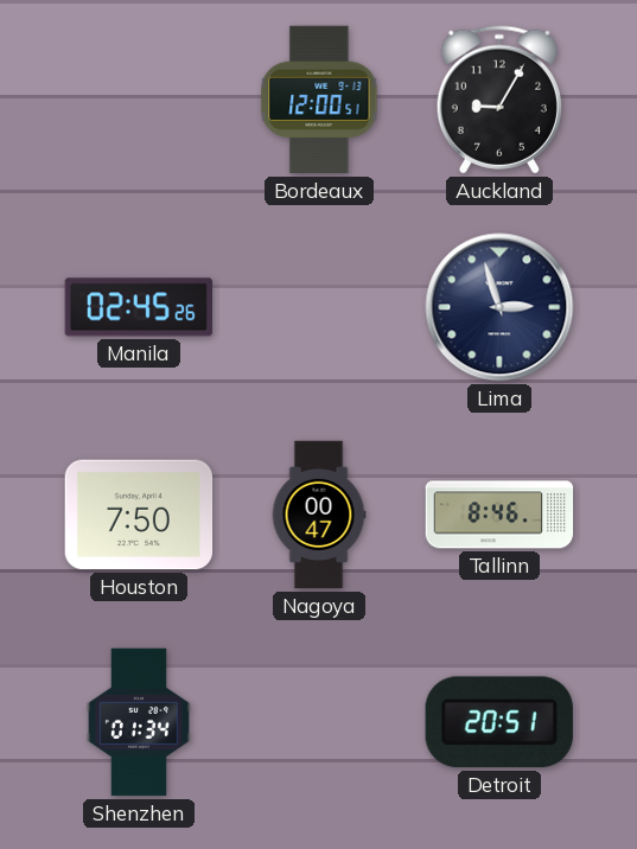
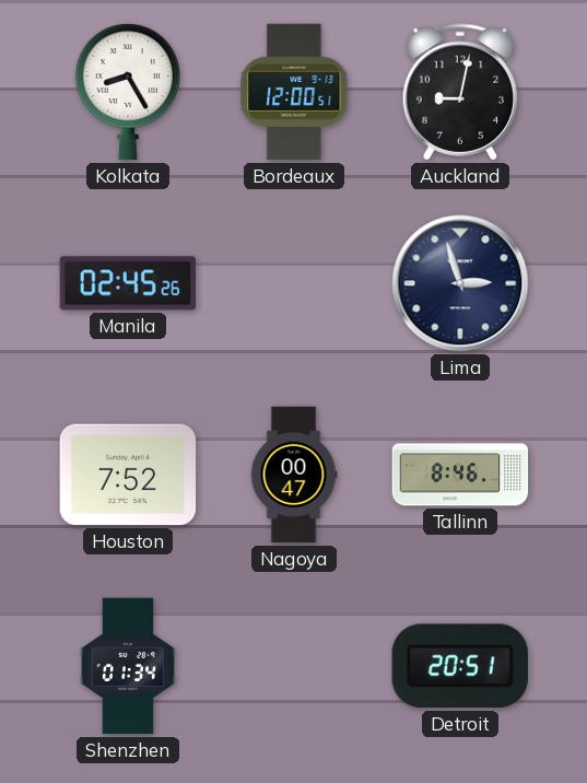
Kolkata: none -> 8:25 (128, 92)
Auckland: 9:05 -> 9:02 (460, 92)
Houston: 7:50 -> 7:52 (128, 475)
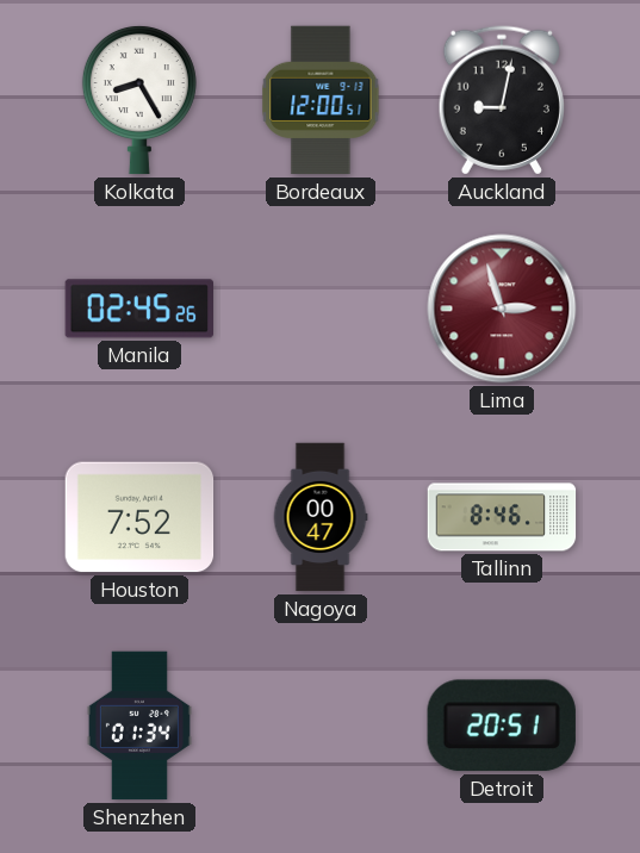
Lima dial: navy -> burgundy (502, 309)
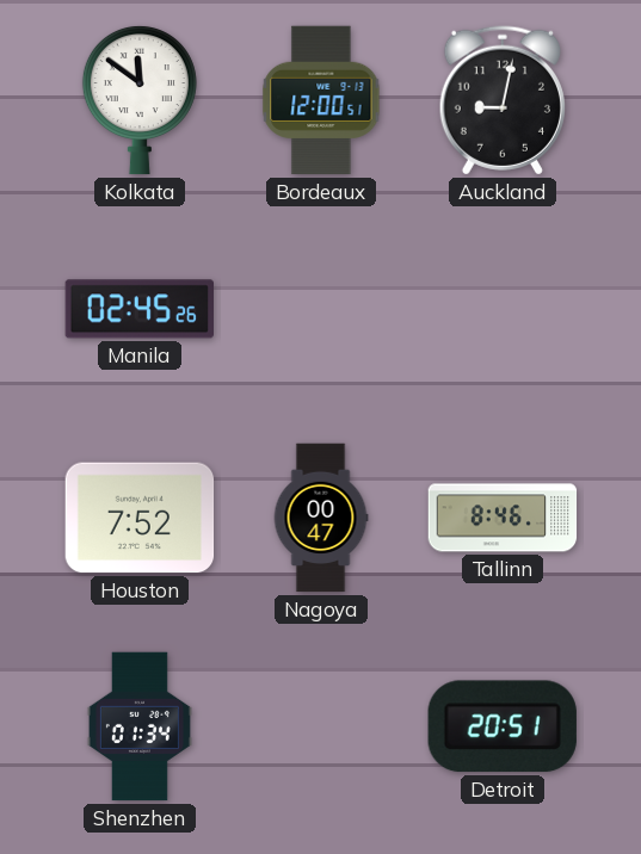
Kolkata: 8:25 -> 11:51 (140, 100)
Lima: 2:57 -> none (502, 309)
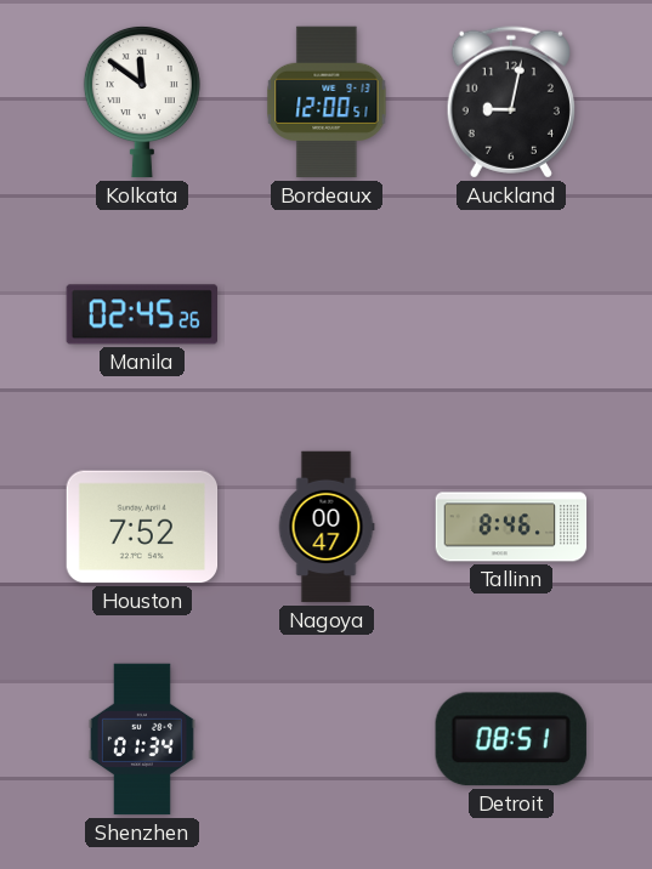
Detroit: 20:51 -> 08:51 (511, 739)
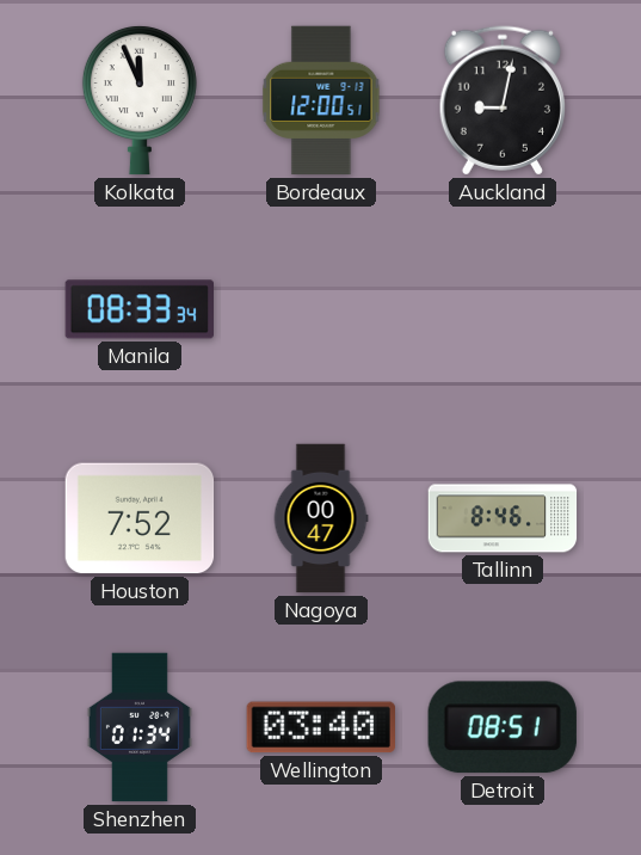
Kolkata: 11:51 -> 11:56 (140, 100)
Manila: 02:45 -> 08:33 (138, 309)
Wellington: none -> 03:40 (320, 727)
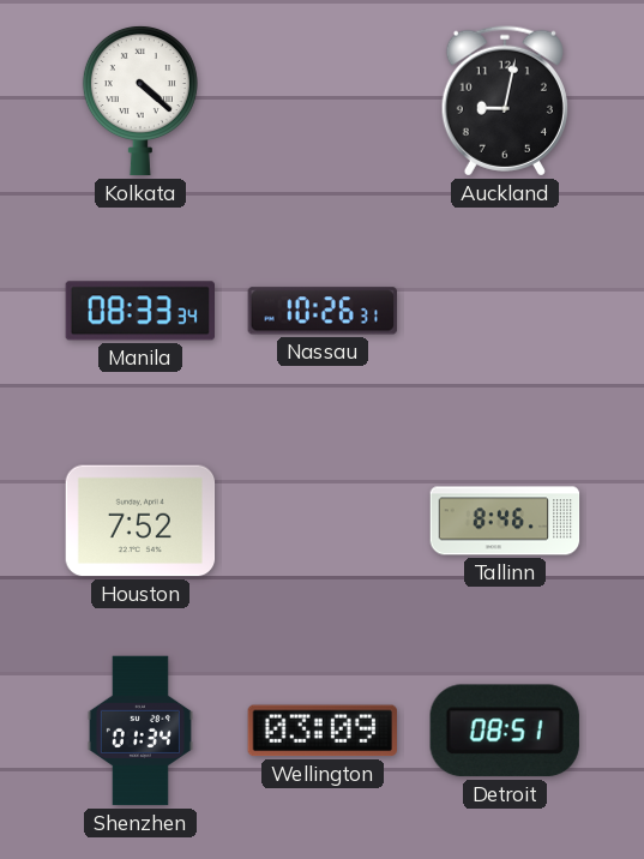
Kolkata: 11:56 -> 4:22 (140, 101)
Bordeaux: 12:00 -> none (321, 100)
Nassau: none -> 10:26 (321, 311)
Nagoya: 00:47 -> none (321, 518)
Wellington: 03:40 -> 03:09 (321, 731)
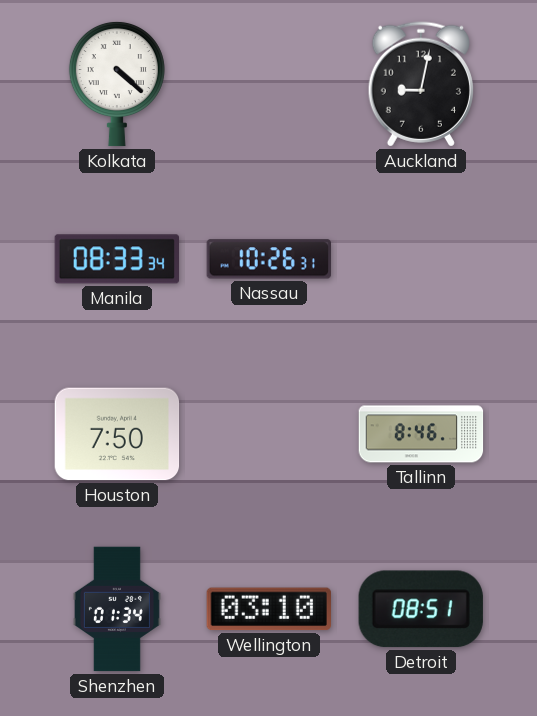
Houston: 7:52 -> 7:50 (117, 434)
Wellington: 03:09 -> 03:10 (268, 609)
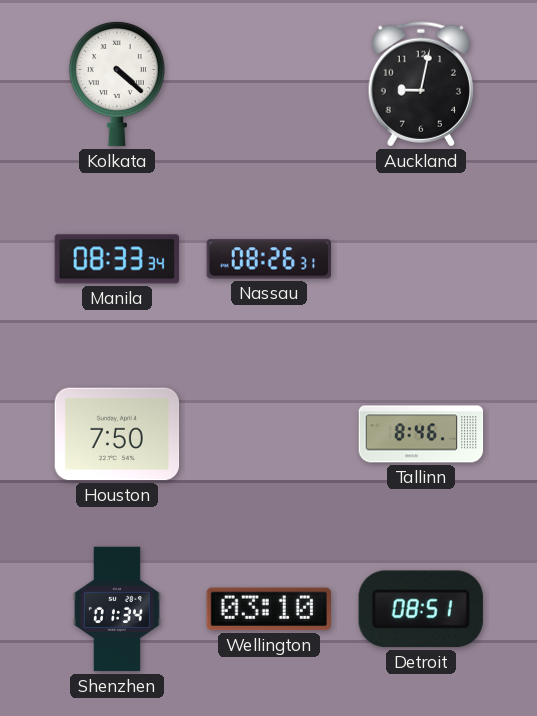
Nassau: 10:26 -> 08:26 (268, 259)
